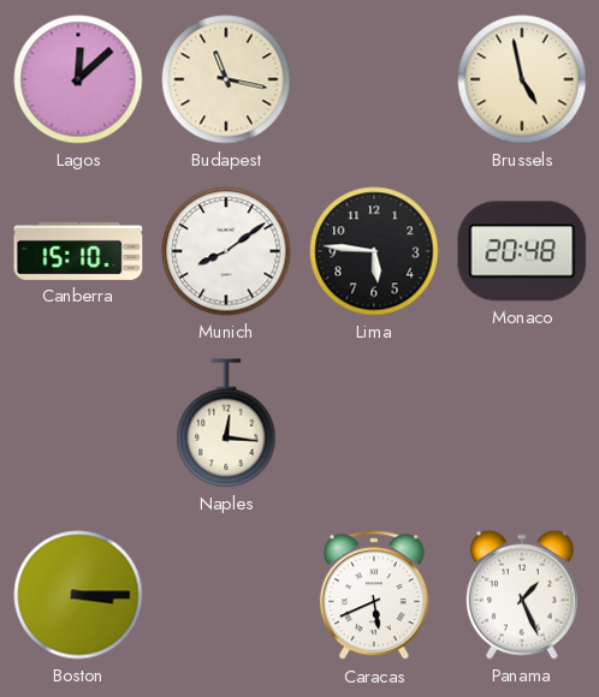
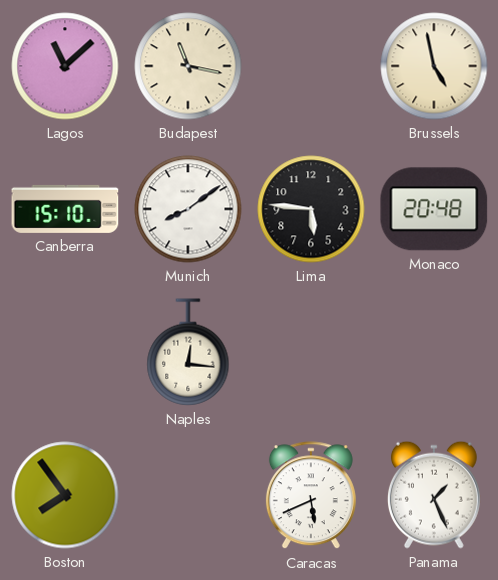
Lagos: 12:08 -> 11:08 (65, 66)
Boston: 3:15 -> 7:54 (65, 495)
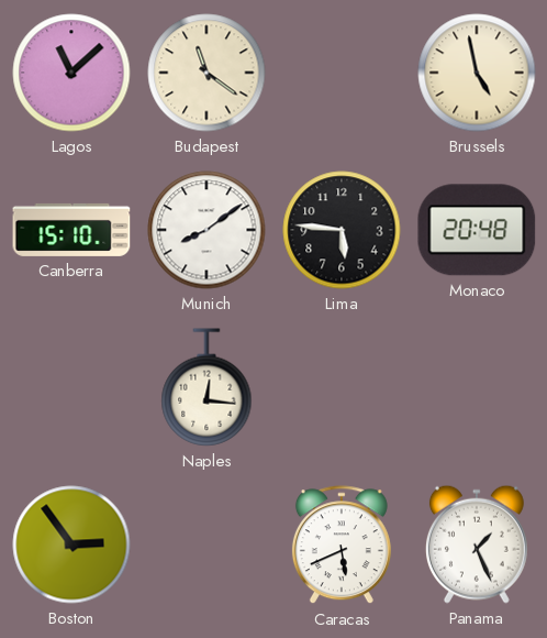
Budapest: 11:17 -> 11:21 (206, 73)
Boston: 7:54 -> 2:54 (71, 544)
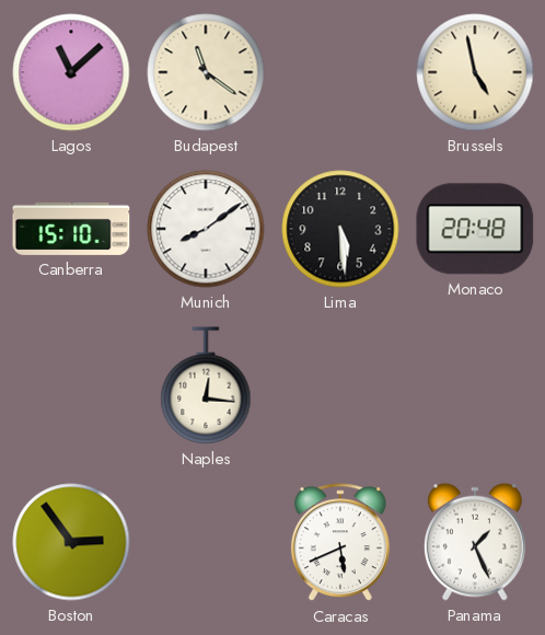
Lima: 5:46 -> 5:29 (340, 229)
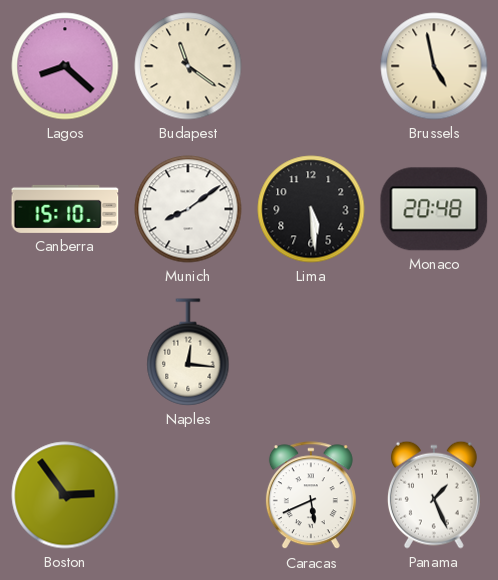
Lagos: 11:08 -> 8:22 (65, 66)
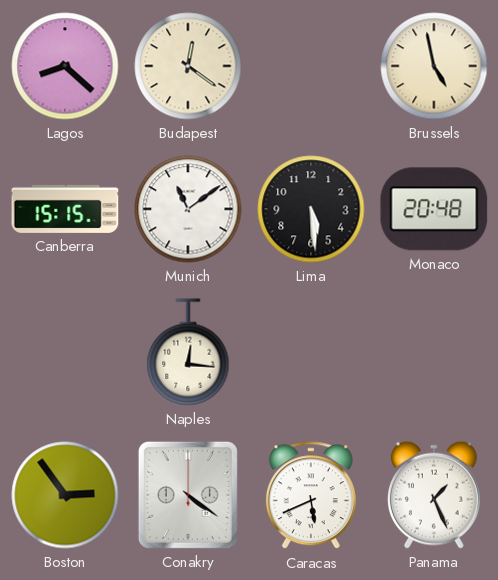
Budapest: 11:21 -> 12:21 (188, 66)
Canberra: 15:10 -> 15:15 (65, 209)
Munich: 8:09 -> 11:09 (188, 209)
Conakry: none -> 4:21 (188, 495)
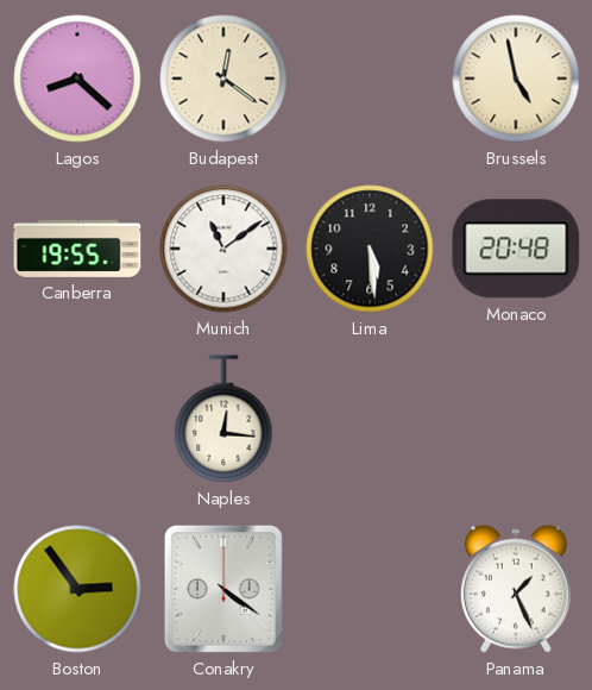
Canberra: 15:15 -> 19:55 (77, 249)
Caracas: 5:41 -> none (311, 496)
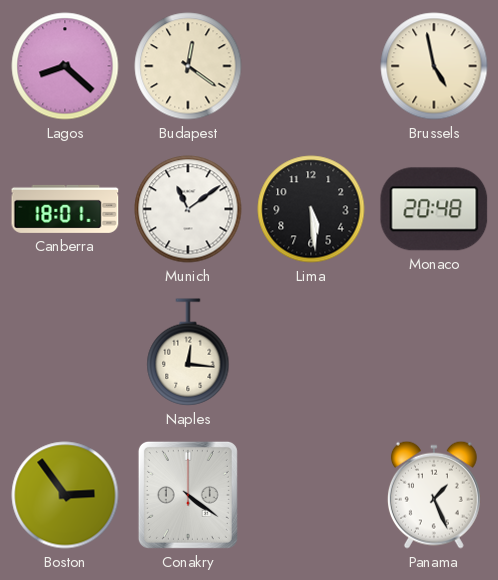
Canberra: 19:55 -> 18:01 (65, 209)
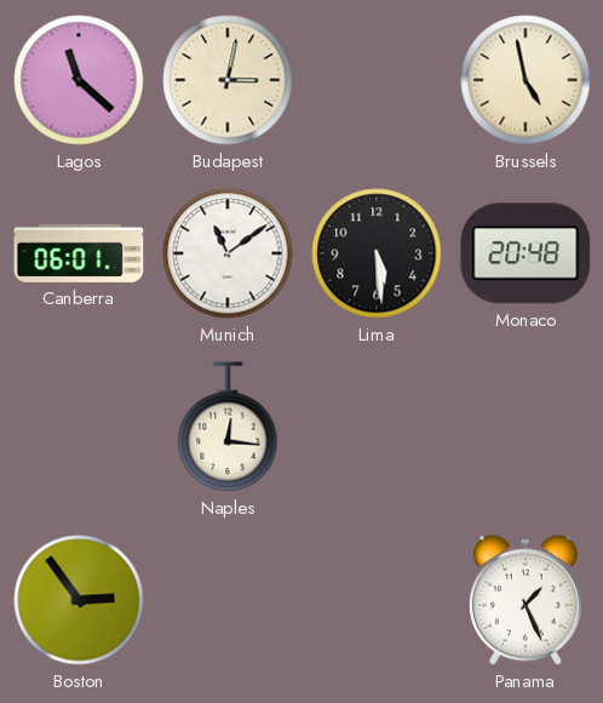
Lagos: 8:22 -> 11:22 (79, 80)
Budapest: 12:21 -> 3:02 (228, 80)
Canberra: 18:01 -> 06:01 (79, 253)
Conakry: 4:21 -> none (188, 495)
